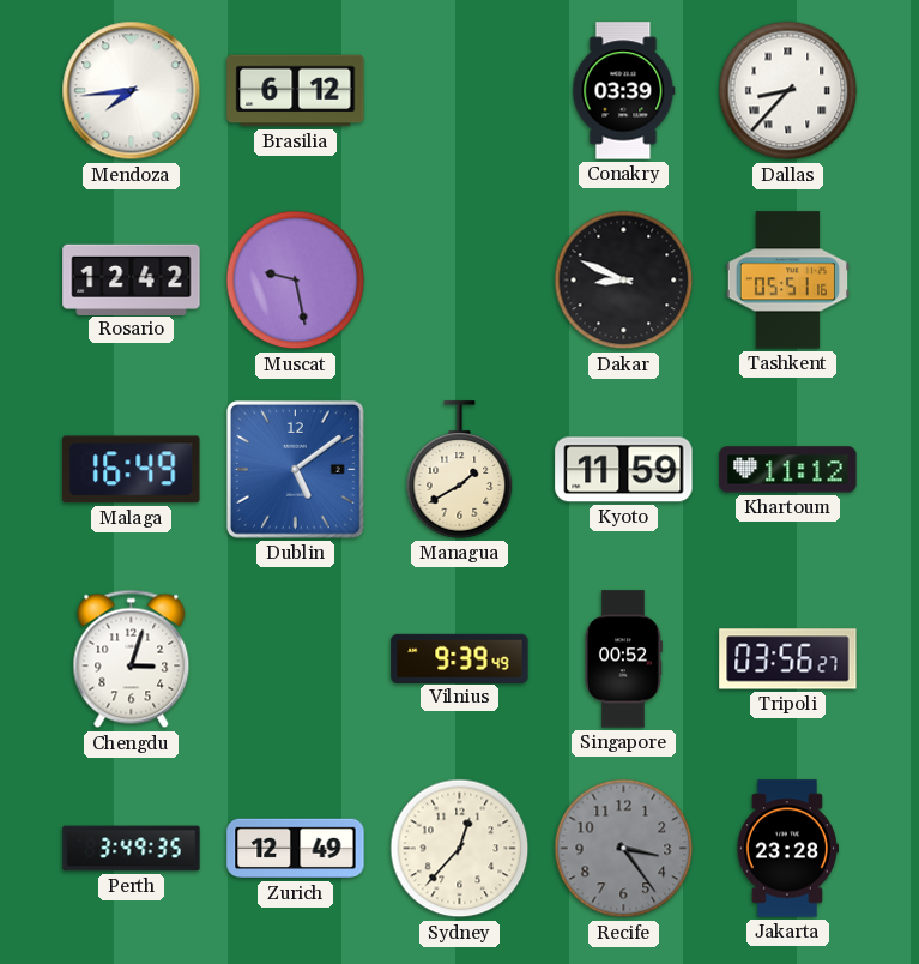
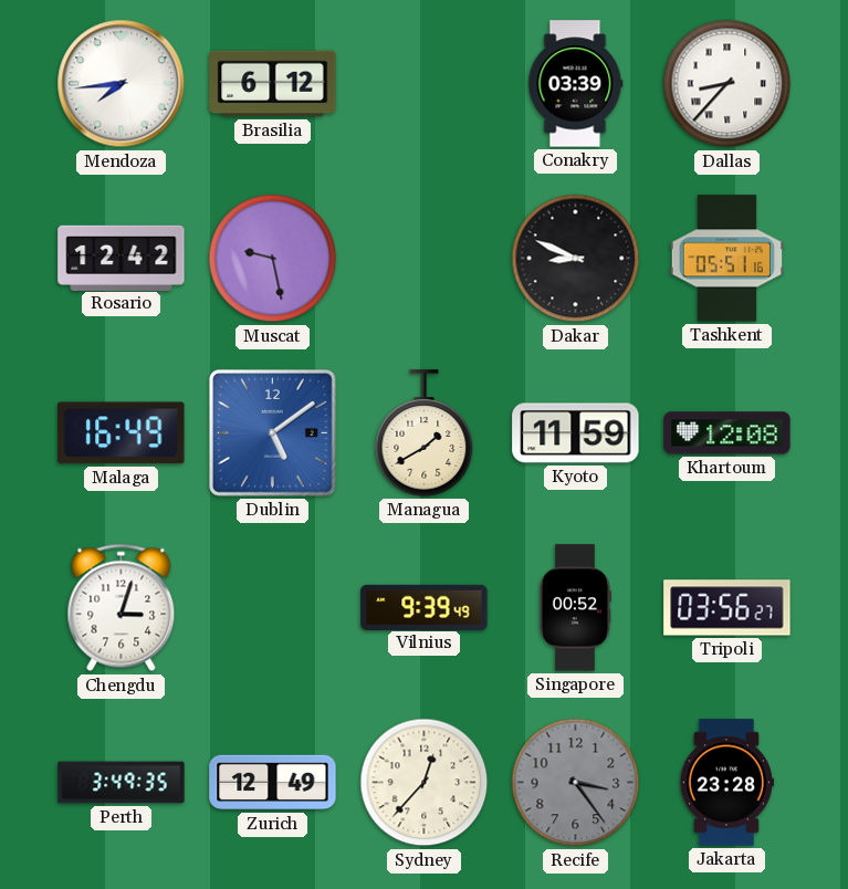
Khartoum: 11:12 -> 12:08 (727, 433)
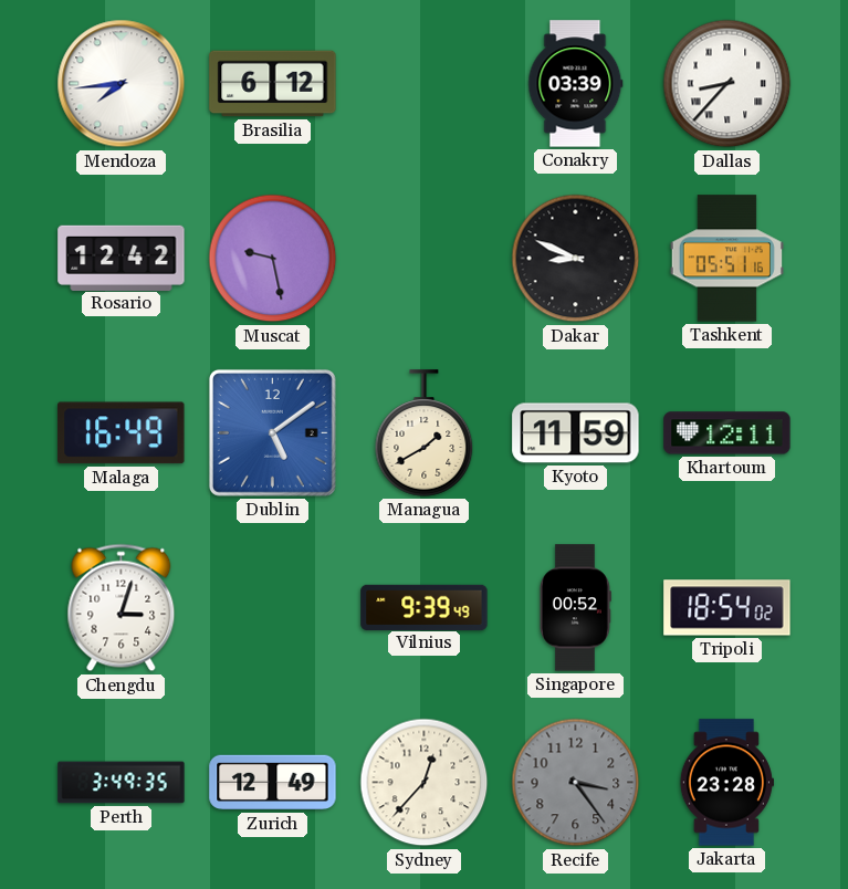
Khartoum: 12:08 -> 12:11 (727, 433)
Tripoli: 03:56 -> 18:54 (727, 608)
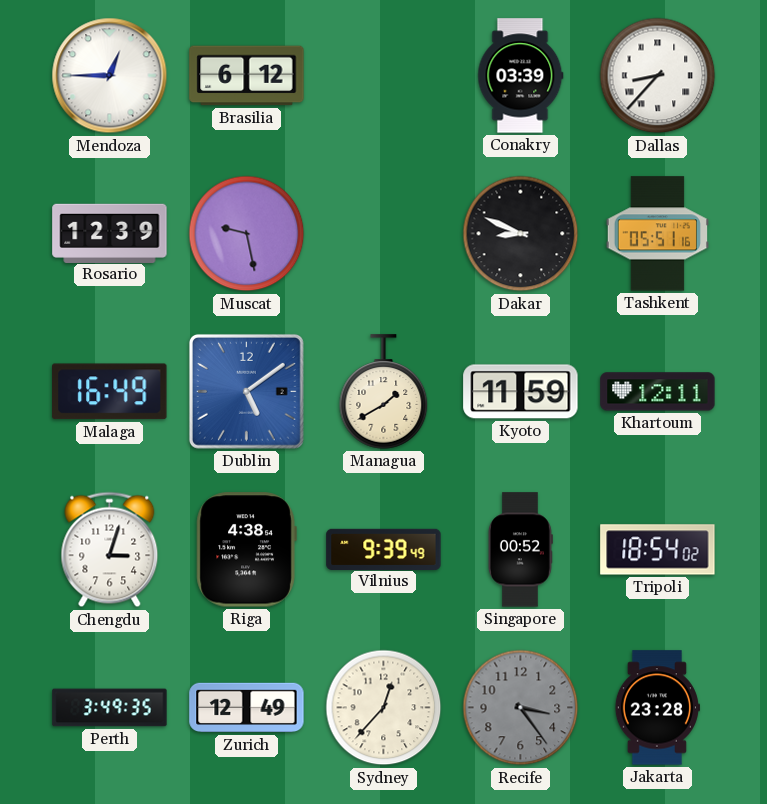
Mendoza: 7:44 -> 12:45 (110, 76)
Rosario: 12:42 -> 12:39 (110, 233)
Riga: none -> 4:38 (246, 550)
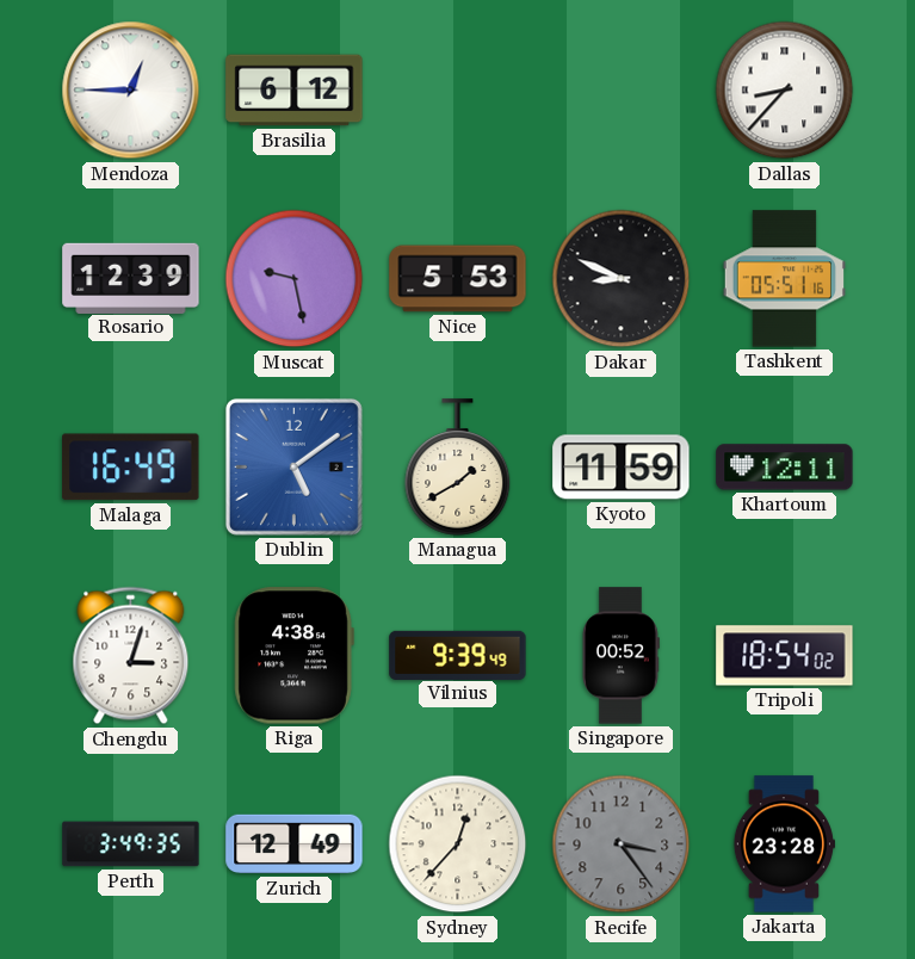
Conakry: 03:39 -> none (521, 76)
Nice: none -> 5:53 (458, 279)
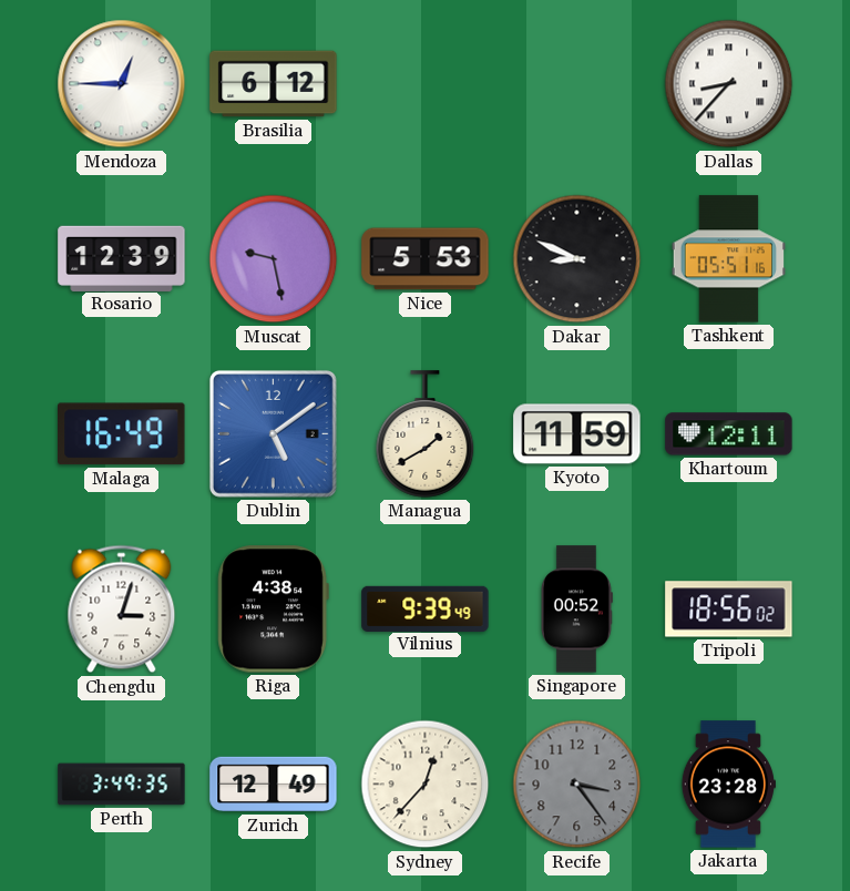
Tripoli: 18:54 -> 18:56 (729, 610)
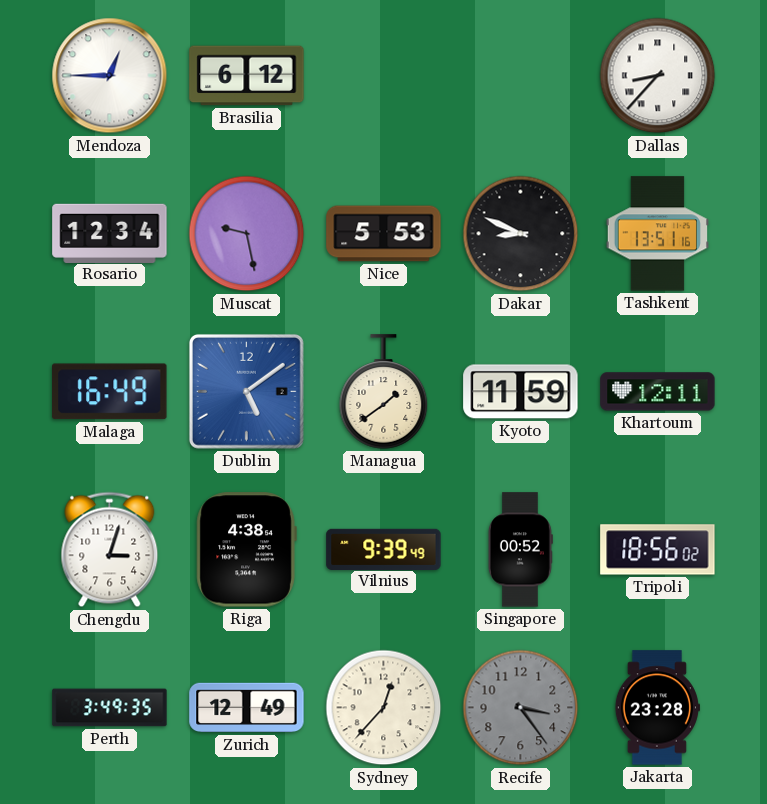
Rosario: 12:39 -> 12:34 (110, 233)
Tashkent: 05:51 -> 13:51 (657, 234)
Managua: 1:40 -> 1:39 (384, 392)
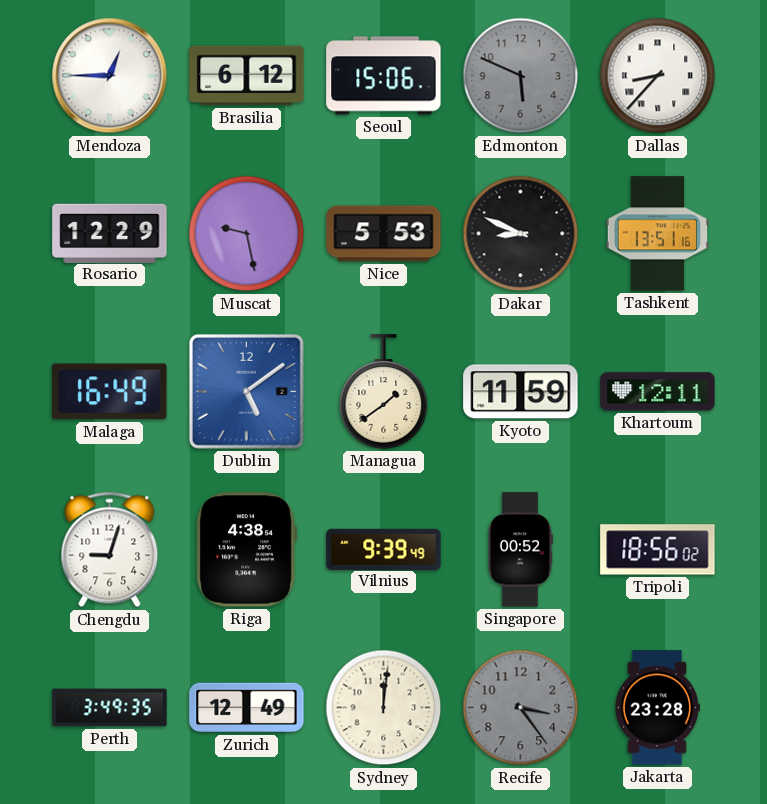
Seoul: none -> 15:06 (384, 76)
Edmonton: none -> 5:49 (521, 76)
Rosario: 12:34 -> 12:29 (110, 233)
Chengdu: 3:03 -> 9:03 (110, 550)
Sydney: 12:37 -> 12:01 (384, 708)
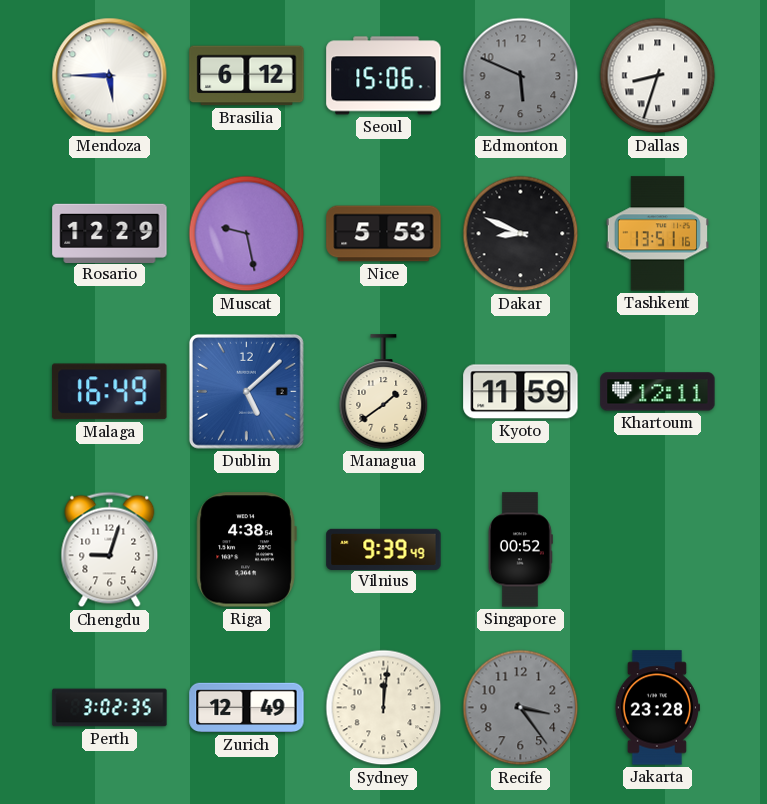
Mendoza: 12:45 -> 5:45 (110, 76)
Dallas: 8:37 -> 8:33 (658, 76)
Dublin: 5:09 -> 5:08 (246, 391)
Tripoli: 18:56 -> none (658, 550)
Perth: 3:49 -> 3:02 (110, 708)
